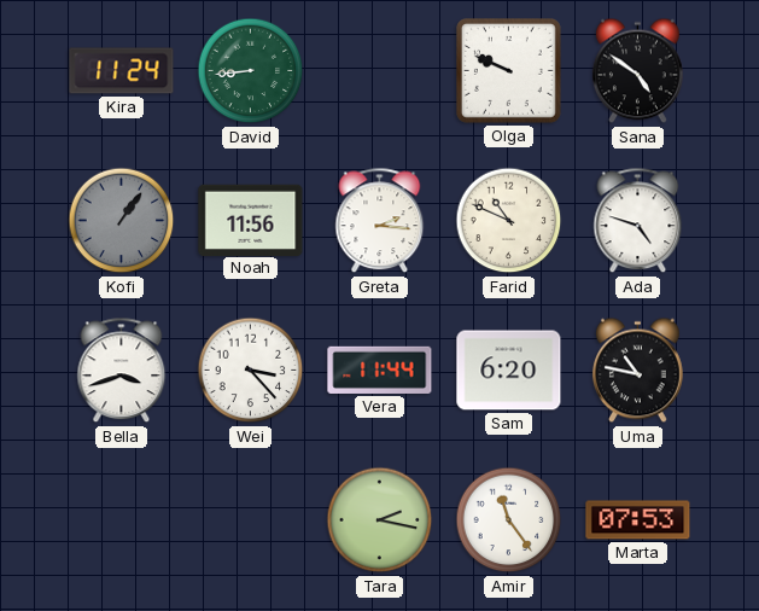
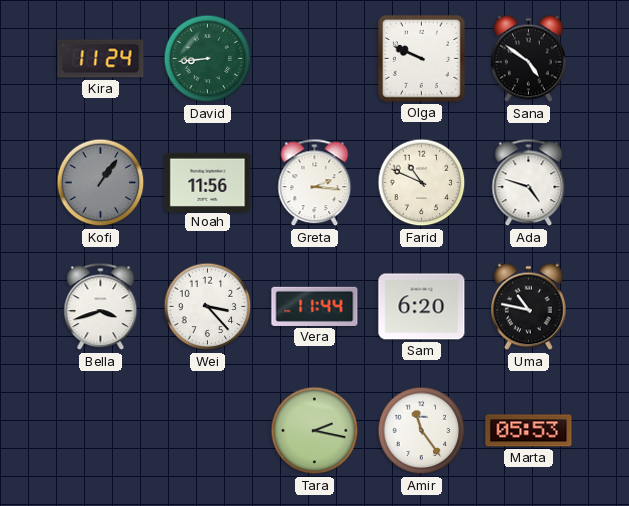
Marta: 07:53 -> 05:53 (529, 431)
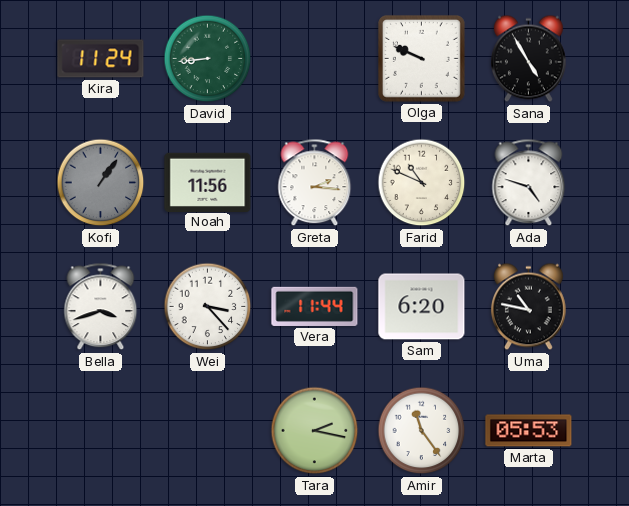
Sana: 4:51 -> 4:55 (528, 59)
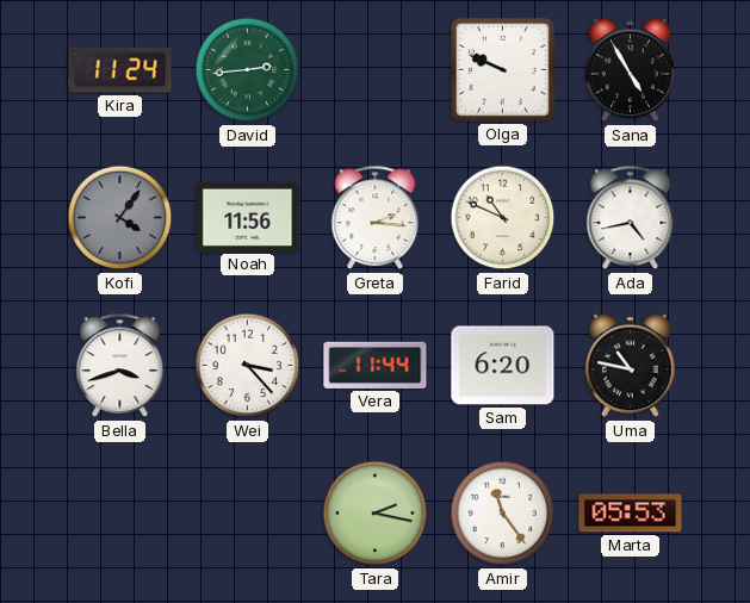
David: 8:44 -> 2:44 (248, 70)
Kofi: 1:06 -> 4:06 (120, 218)
Ada: 4:48 -> 4:43 (631, 218)
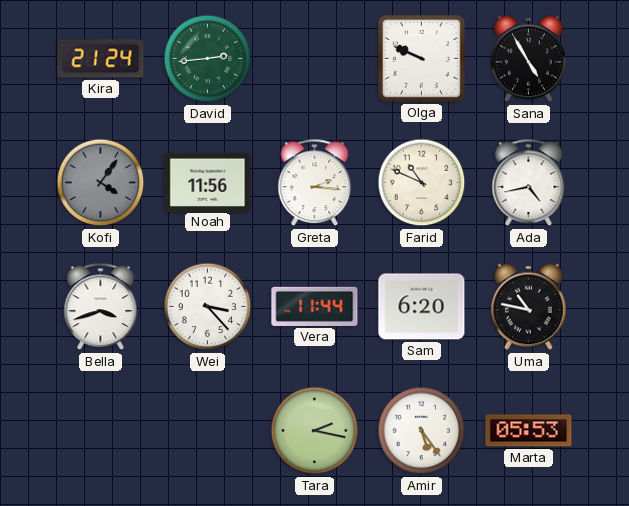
Kira: 11:24 -> 21:24 (101, 59)
Amir: 11:24 -> 5:24 (422, 431)
